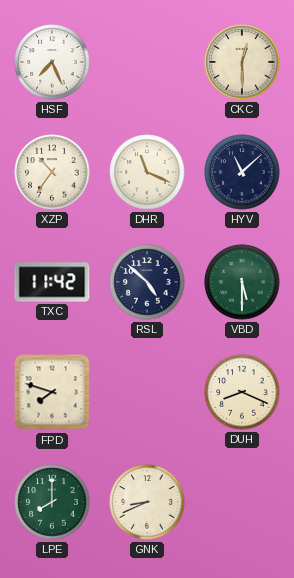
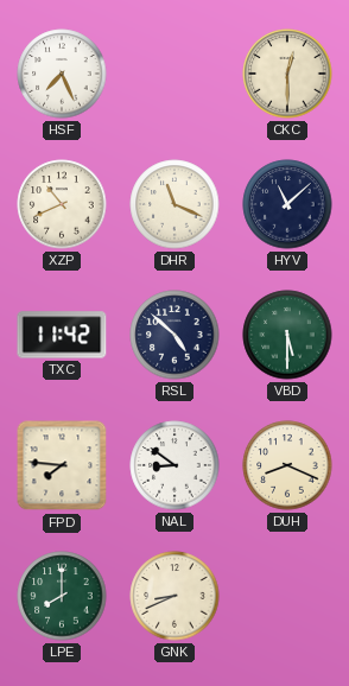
XZP: 10:36 -> 10:41 (62, 204)
FPD: 7:48 -> 7:46 (62, 465)
NAL: none -> 8:51 (174, 465)
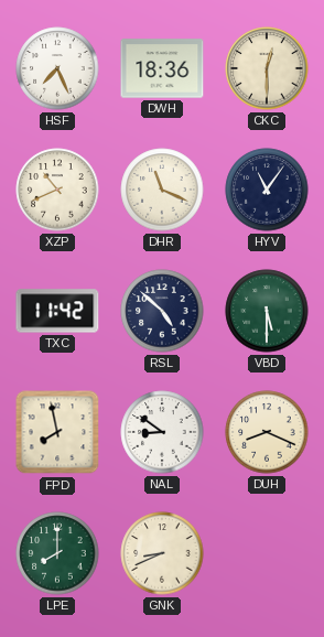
DWH: none -> 18:36 (162, 68)
HYV: 11:08 -> 11:06 (267, 190)
FPD: 7:46 -> 7:58 (57, 432)
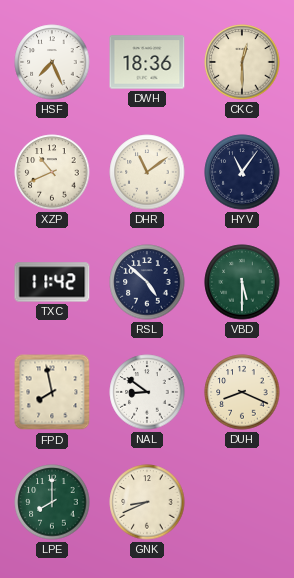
DHR: 11:19 -> 11:09 (147, 172)
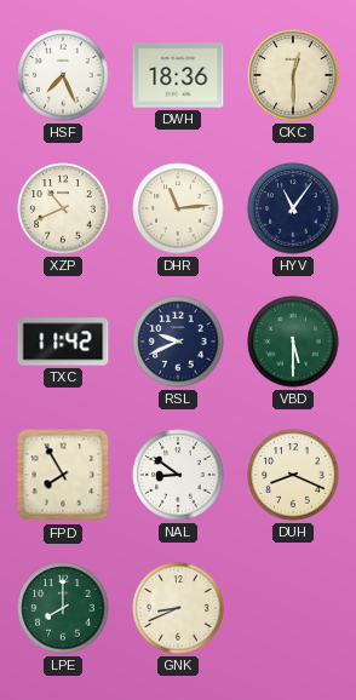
DHR: 11:09 -> 11:14 (178, 208)
RSL: 4:52 -> 9:41 (178, 342)
FPD: 7:58 -> 7:55 (63, 475)
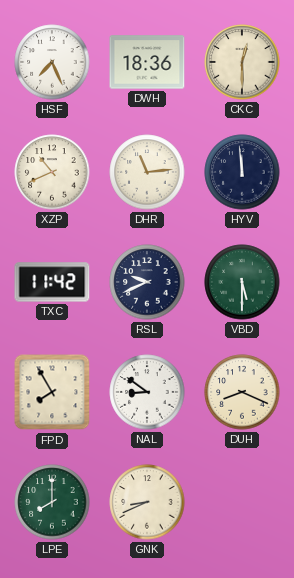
HYV: 11:06 -> 11:59 (242, 172)
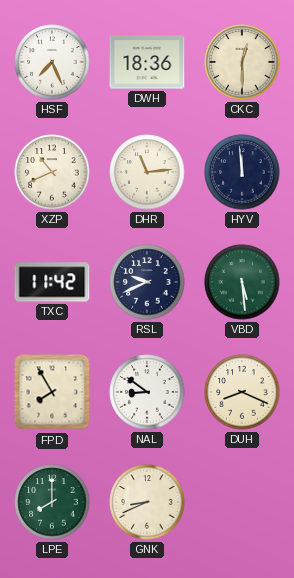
VBD: 5:30 -> 5:29 (242, 282)
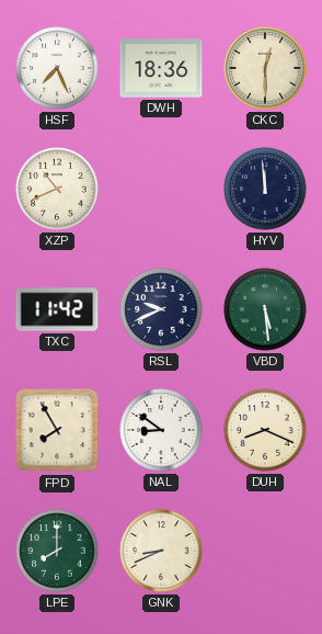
DHR: 11:14 -> none (147, 172)
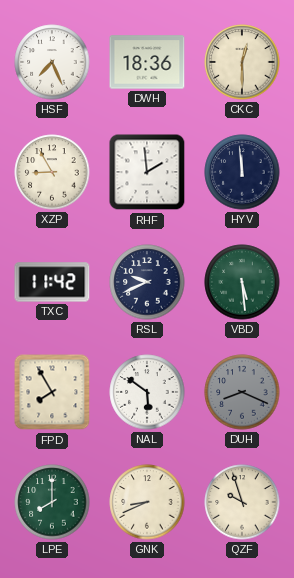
XZP: 10:41 -> 8:55 (52, 172)
RHF: none -> 1:59 (147, 172)
NAL: 8:51 -> 5:51 (147, 392)
DUH dial: cream -> grey (242, 392)
QZF: none -> 9:57 (242, 502)
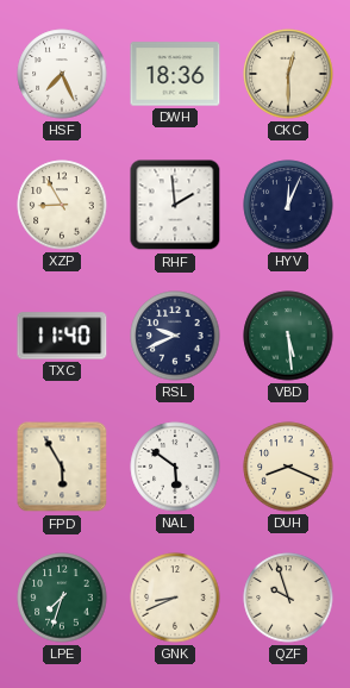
HYV: 11:59 -> 12:04 (288, 205)
TXC: 11:42 -> 11:40 (62, 336)
FPD: 7:55 -> 5:55 (62, 467)
DUH dial: grey -> cream (288, 467)
LPE: 8:00 -> 7:33 (62, 598)
